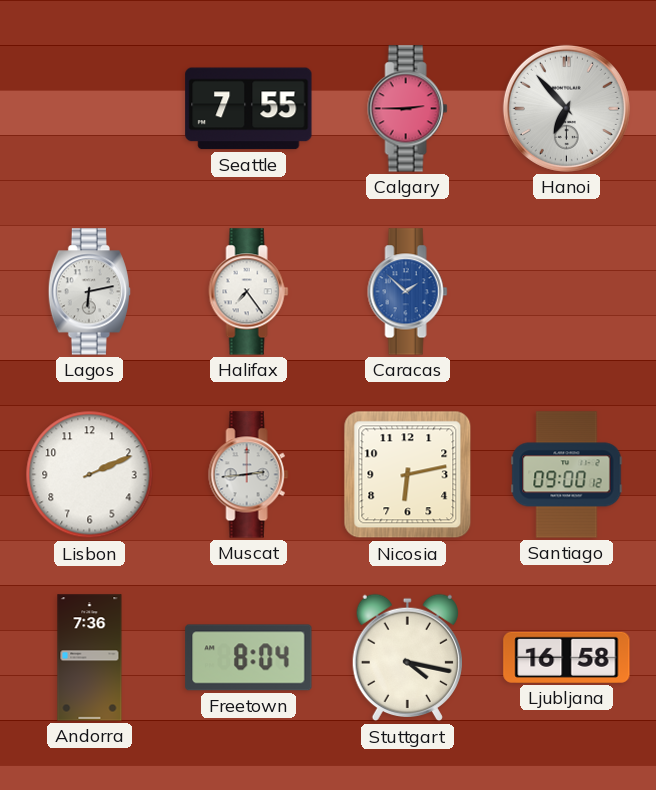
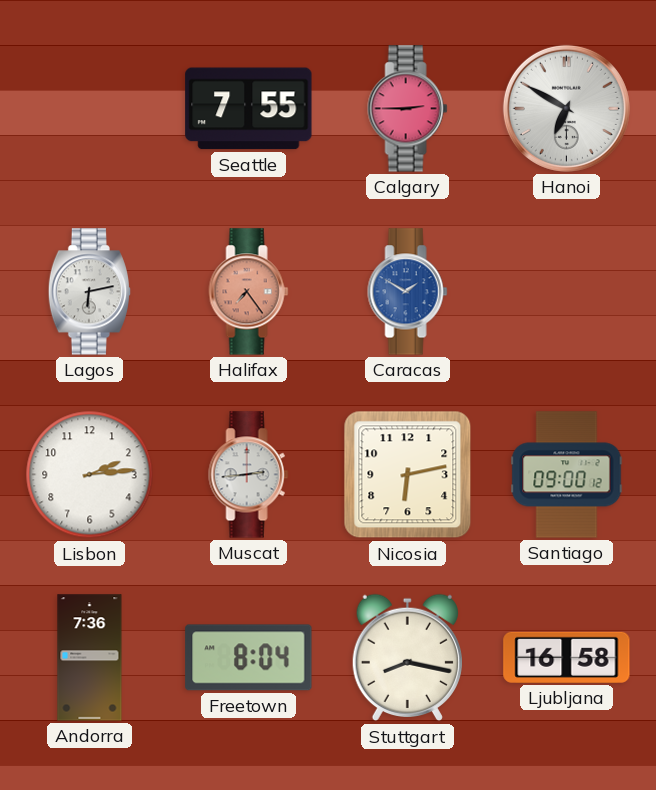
Hanoi: 6:53 -> 6:50 (566, 108)
Halifax dial: white -> salmon (249, 292)
Caracas: 1:52 -> 1:50 (408, 292)
Lisbon: 2:11 -> 2:14 (90, 475)
Stuttgart: 4:17 -> 8:17 (407, 658)
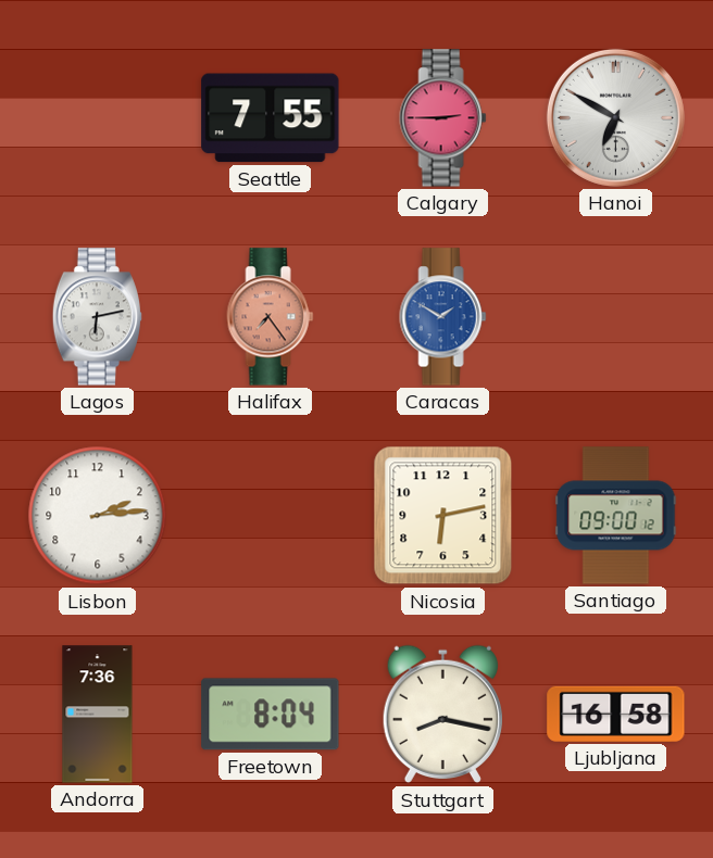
Muscat: 2:44 -> none (249, 475)
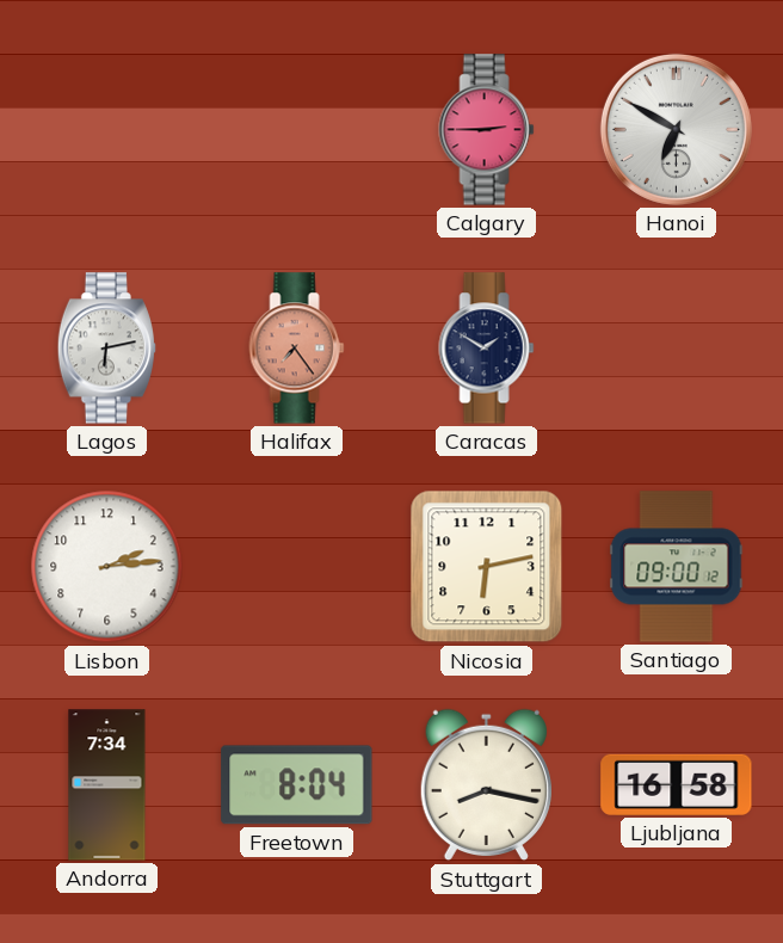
Seattle: 7:55 -> none (271, 118)
Caracas dial: blue -> navy (487, 349)
Andorra: 7:36 -> 7:34 (107, 785)
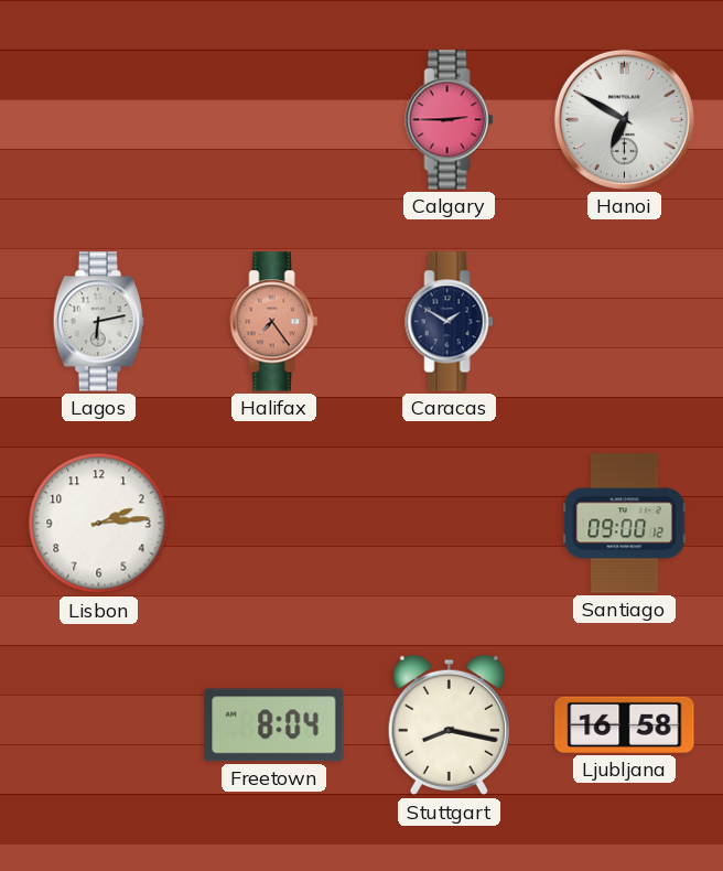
Nicosia: 6:13 -> none (487, 567)
Andorra: 7:34 -> none (107, 785)
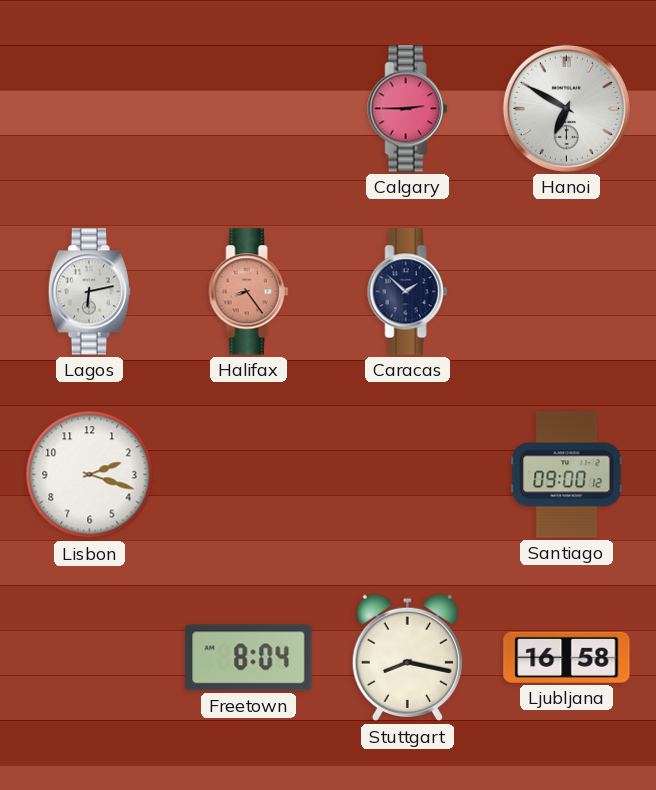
Halifax: 7:24 -> 8:24 (249, 292)
Caracas: 1:50 -> 1:52 (408, 292)
Lisbon: 2:14 -> 2:18 (90, 475)
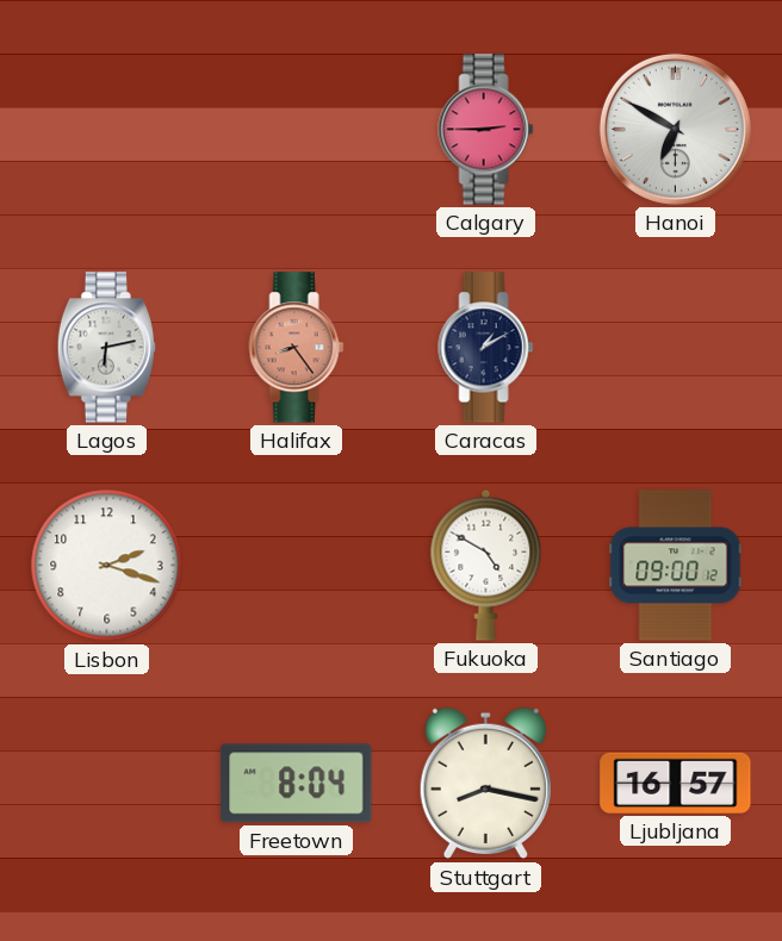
Caracas: 1:52 -> 1:10 (486, 348)
Fukuoka: none -> 4:50 (486, 565)
Ljubljana: 16:58 -> 16:57 (676, 783)
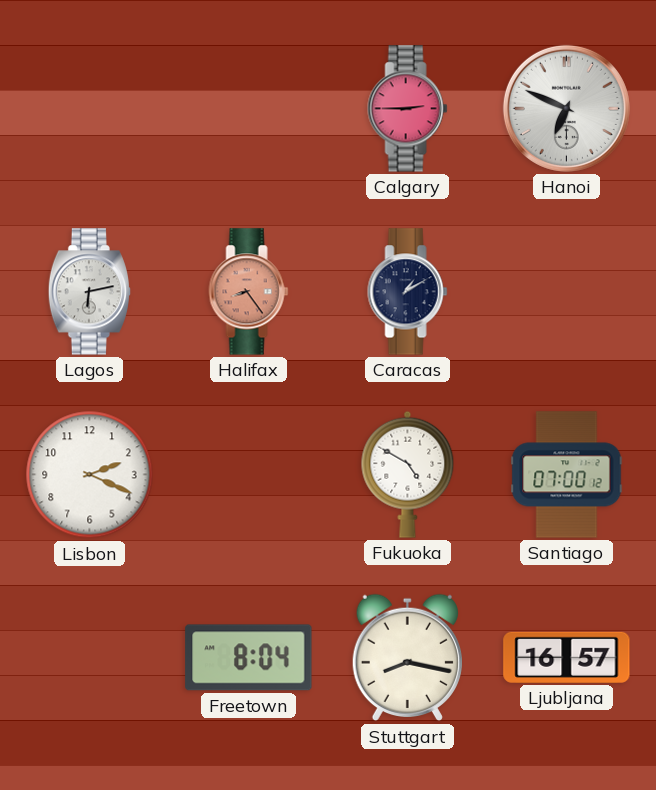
Hanoi: 6:50 -> 6:49 (566, 108)
Lisbon: 2:18 -> 2:19 (90, 475)
Santiago: 09:00 -> 07:00 (567, 475)
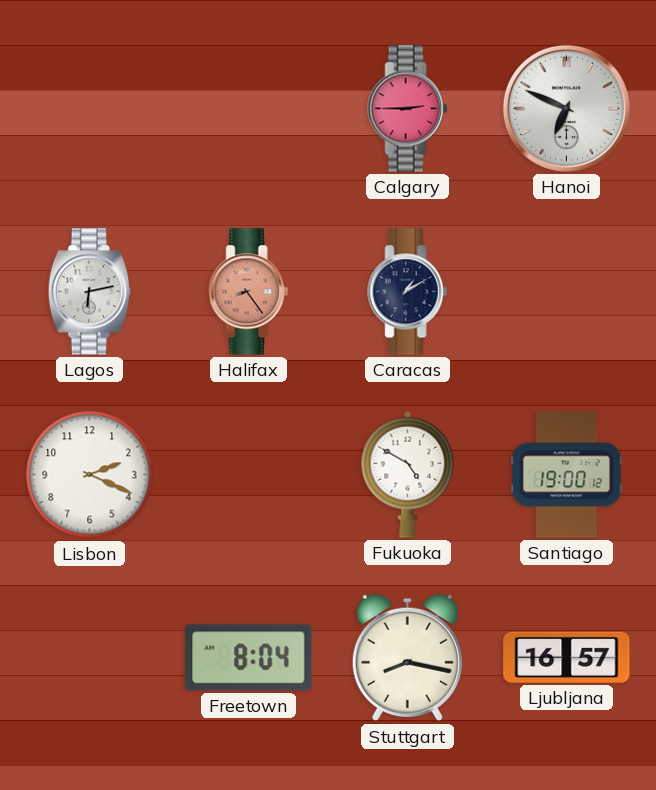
Santiago: 07:00 -> 19:00 (567, 475)
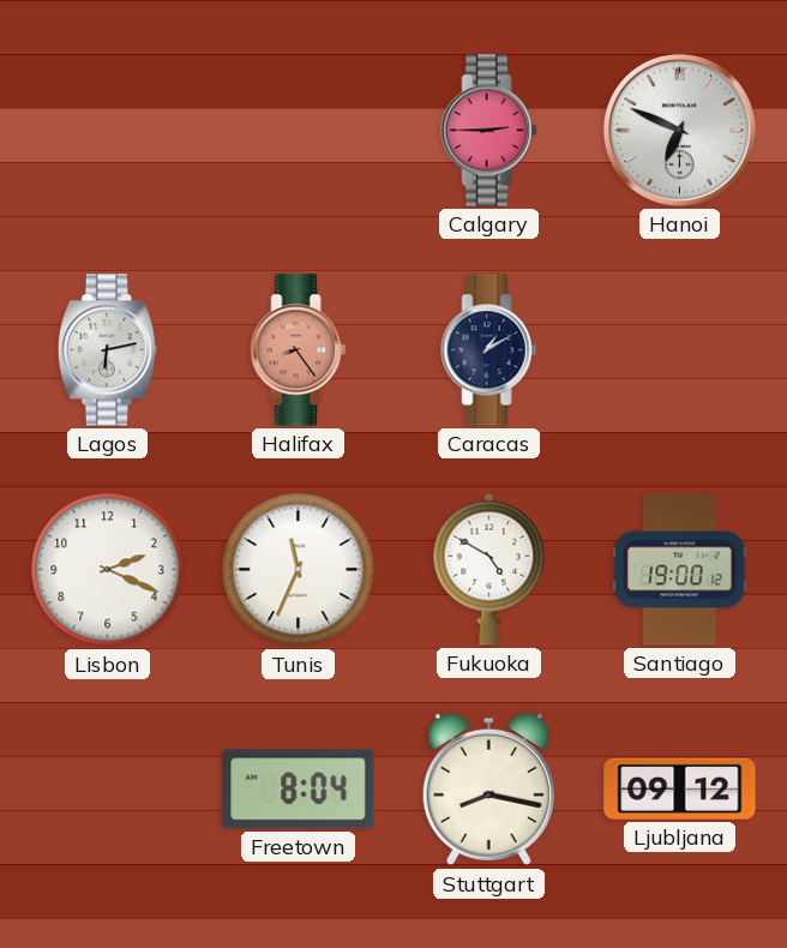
Tunis: none -> 11:34 (299, 570)
Ljubljana: 16:57 -> 09:12 (680, 788)
